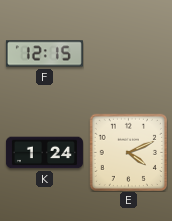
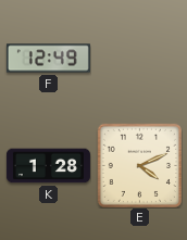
F: 12:15 -> 12:49 (48, 59)
K: 1:24 -> 1:28 (48, 166)
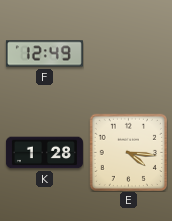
E: 4:11 -> 4:16 (128, 152)
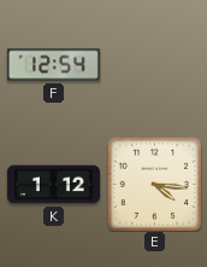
F: 12:49 -> 12:54 (53, 65)
K: 1:28 -> 1:12 (53, 185)
